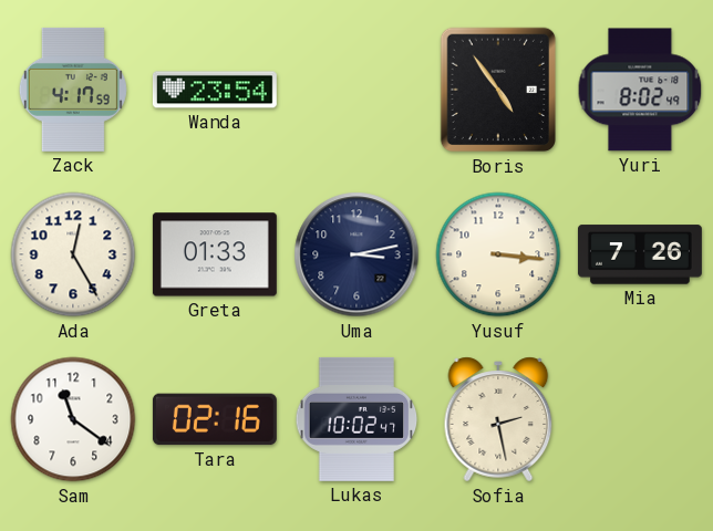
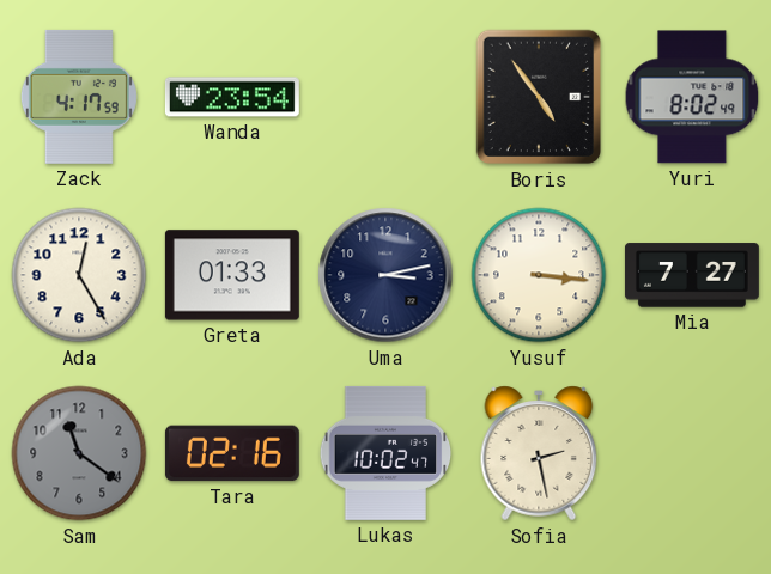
Mia: 7:26 -> 7:27 (692, 275)
Sam dial: white -> grey (79, 453)
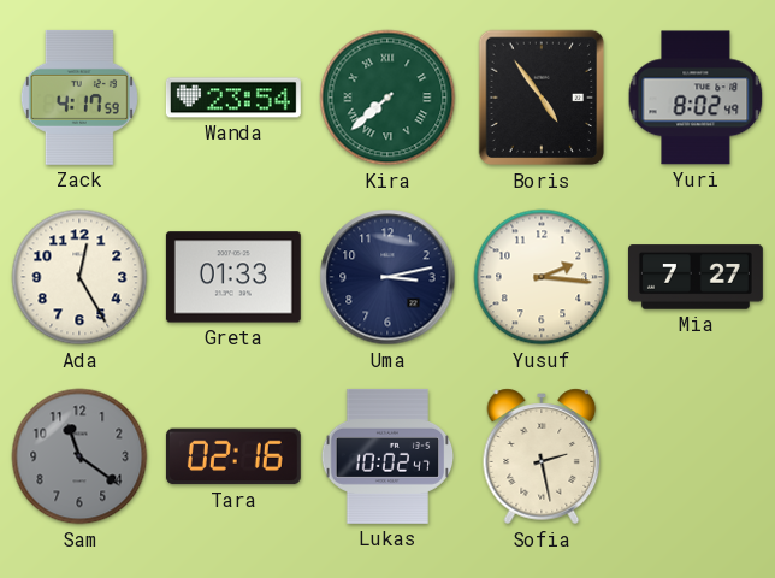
Kira: none -> 7:38 (387, 98)
Yusuf: 3:16 -> 2:16 (542, 277)
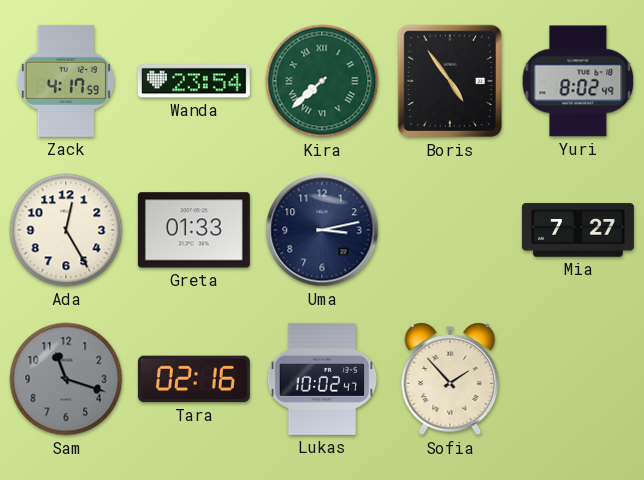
Yusuf: 2:16 -> none (542, 277)
Sam: 11:21 -> 11:18 (66, 379)
Sofia: 2:28 -> 1:53 (450, 379)
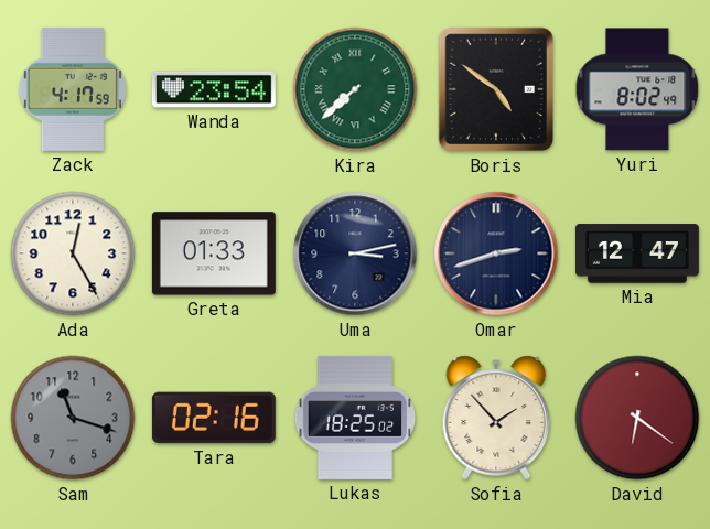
Boris: 4:54 -> 4:51 (496, 89)
Omar: none -> 2:42 (496, 253)
Mia: 7:27 -> 12:47 (637, 253)
Lukas: 10:02 -> 18:25 (355, 418)
David: none -> 6:21 (637, 418)
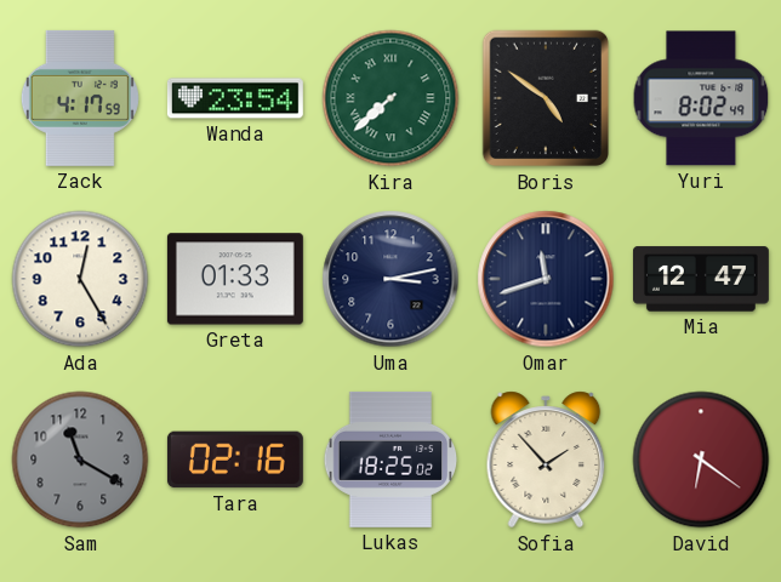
Omar: 2:42 -> 11:42 (546, 279)
Sam: 11:18 -> 11:20 (80, 460)
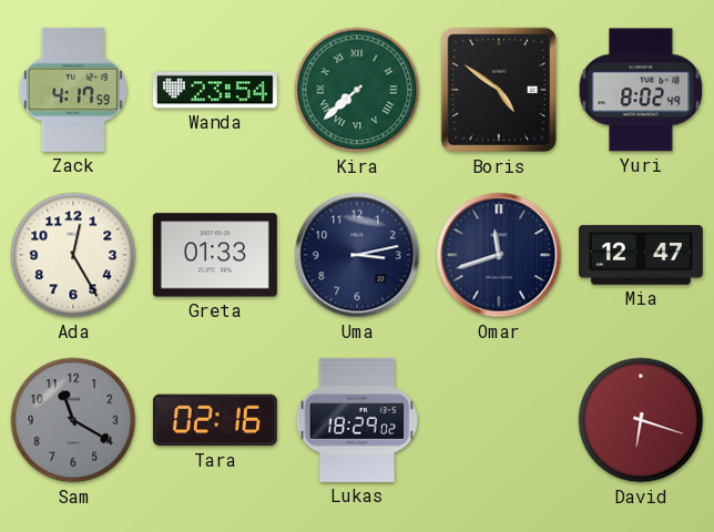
Lukas: 18:25 -> 18:29 (357, 420)
Sofia: 1:53 -> none (546, 460)
David: 6:21 -> 6:18 (641, 420)
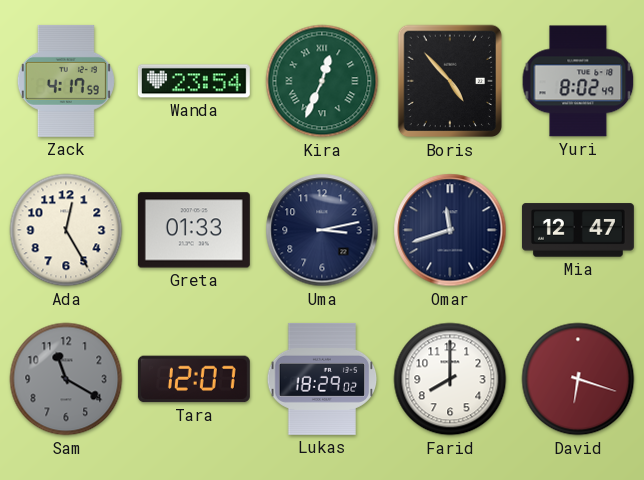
Kira: 7:38 -> 12:34 (322, 81)
Boris: 4:51 -> 4:53 (450, 81)
Tara: 02:16 -> 12:07 (194, 379)
Farid: none -> 8:00 (450, 379)
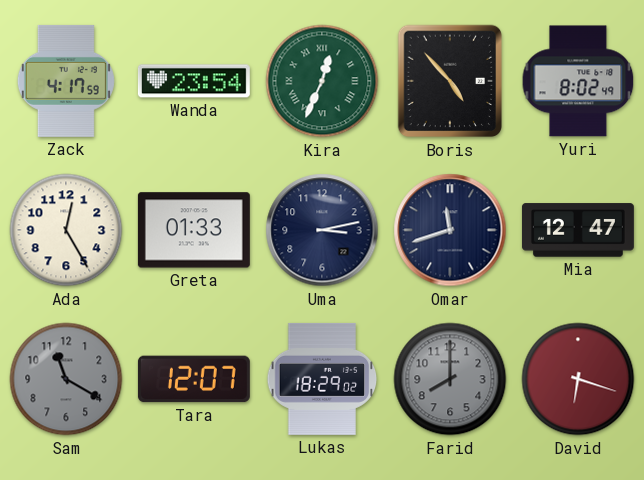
Farid dial: white -> grey (450, 379)
